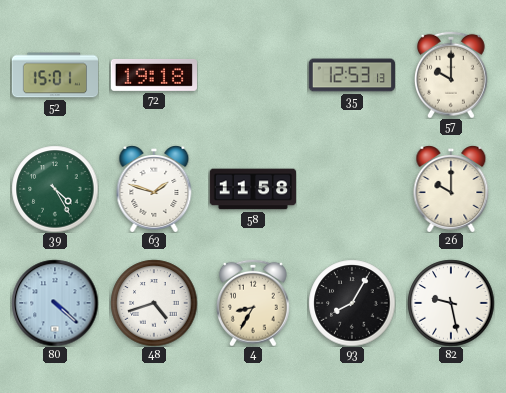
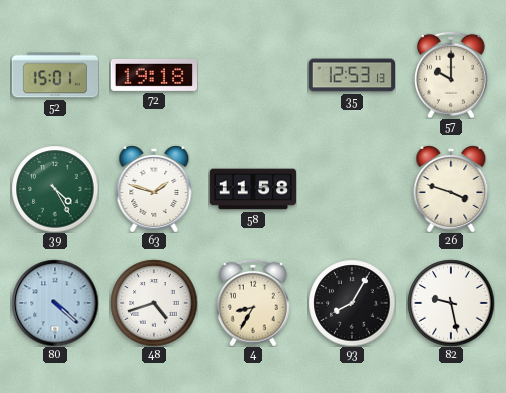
26: 10:00 -> 3:48 (451, 189)
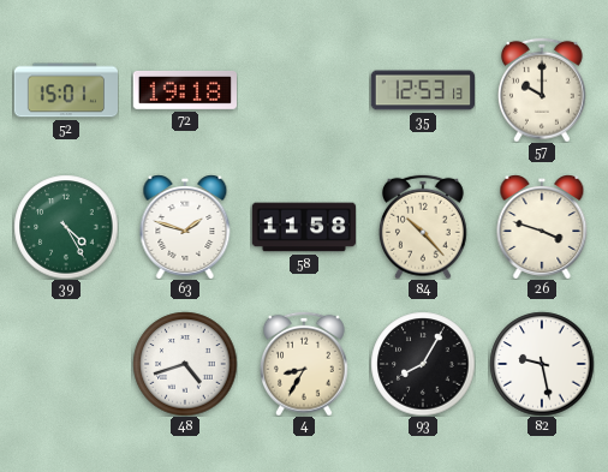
84: none -> 10:23 (423, 227)
80: 4:22 -> none (55, 303)
